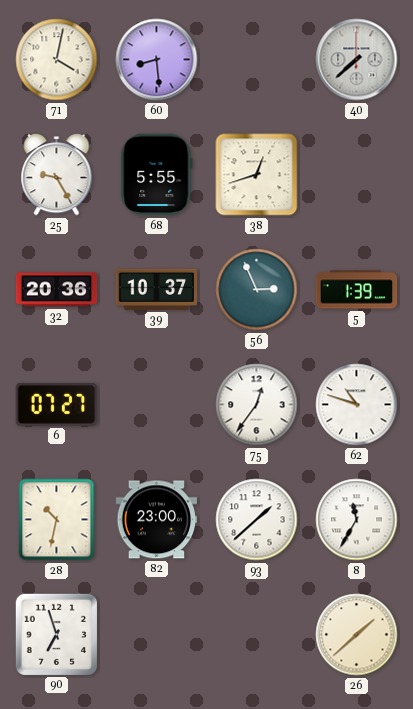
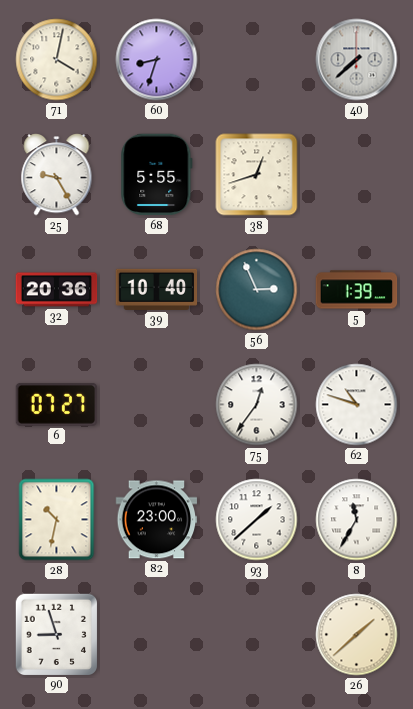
60: 8:29 -> 8:33 (157, 60)
39: 10:37 -> 10:40 (157, 289)
90: 6:57 -> 8:57 (56, 634)
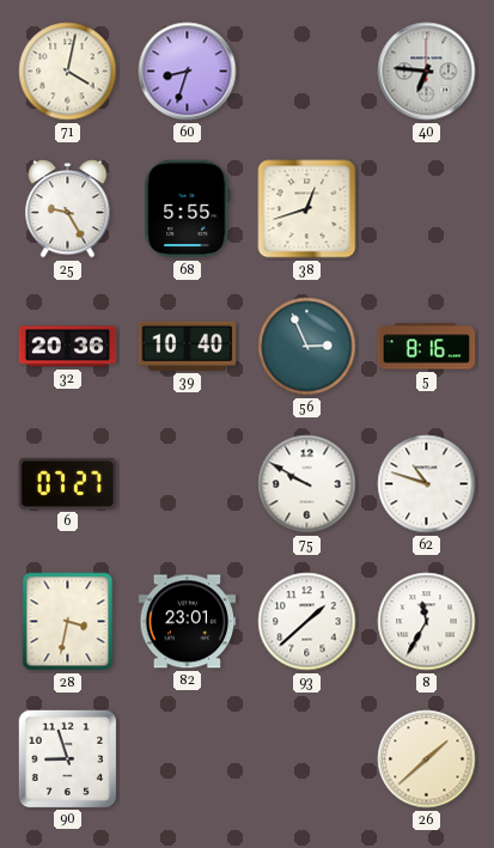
40: 7:38 -> 6:46 (427, 72)
5: 1:39 -> 8:16 (427, 347)
75: 12:36 -> 9:50 (307, 484)
28: 10:32 -> 3:32 (68, 622)
82: 23:00 -> 23:01 (188, 622)
